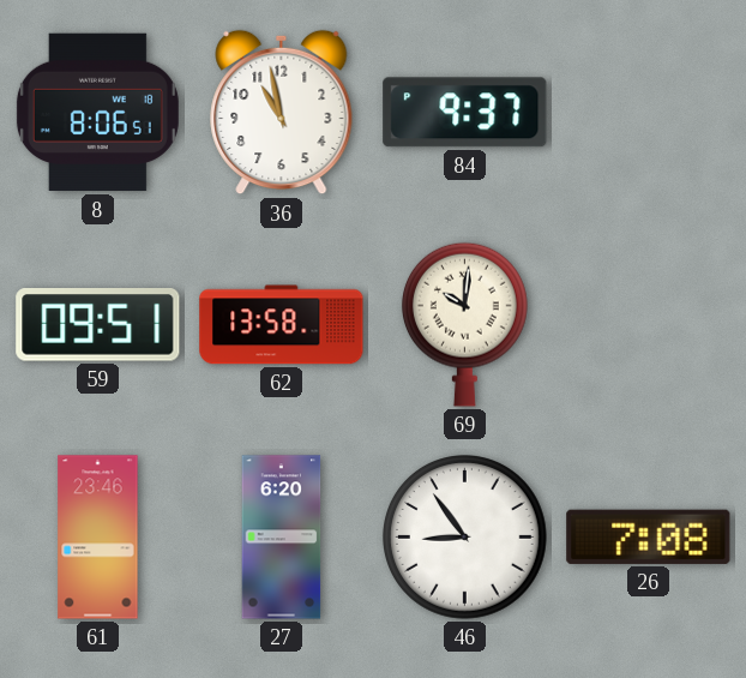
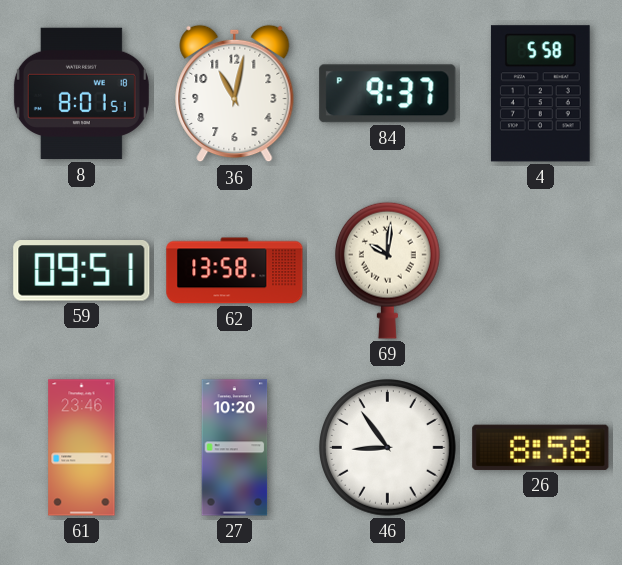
8: 8:06 -> 8:01 (81, 94)
36: 10:58 -> 11:02 (235, 94)
4: none -> 5:58 (540, 94)
27: 6:20 -> 10:20 (235, 448)
26: 7:08 -> 8:58 (541, 447)
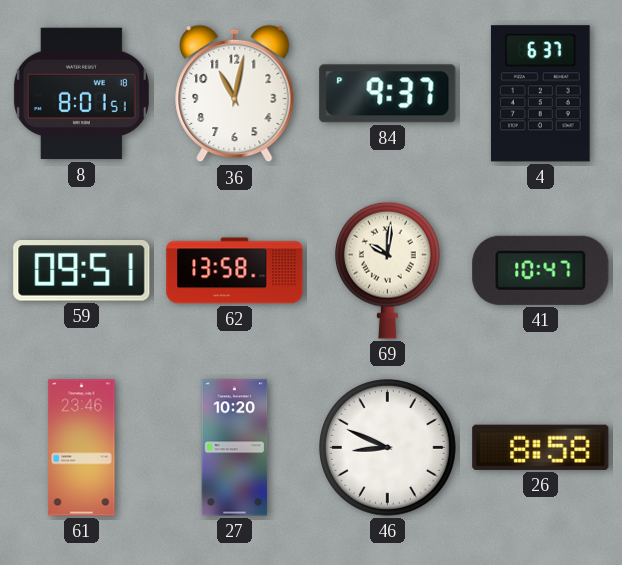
4: 5:58 -> 6:37 (540, 94)
41: none -> 10:47 (541, 270)
46: 8:54 -> 8:49 (388, 448)
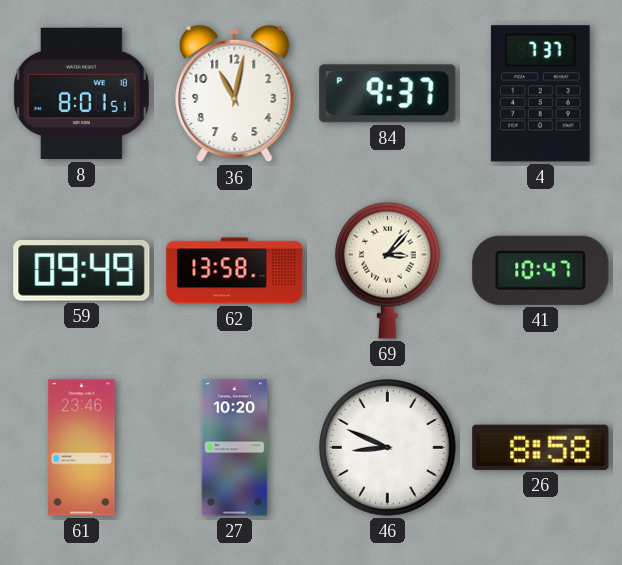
4: 6:37 -> 7:37 (540, 94)
59: 09:51 -> 09:49 (82, 271)
69: 10:01 -> 3:07 (387, 270)
